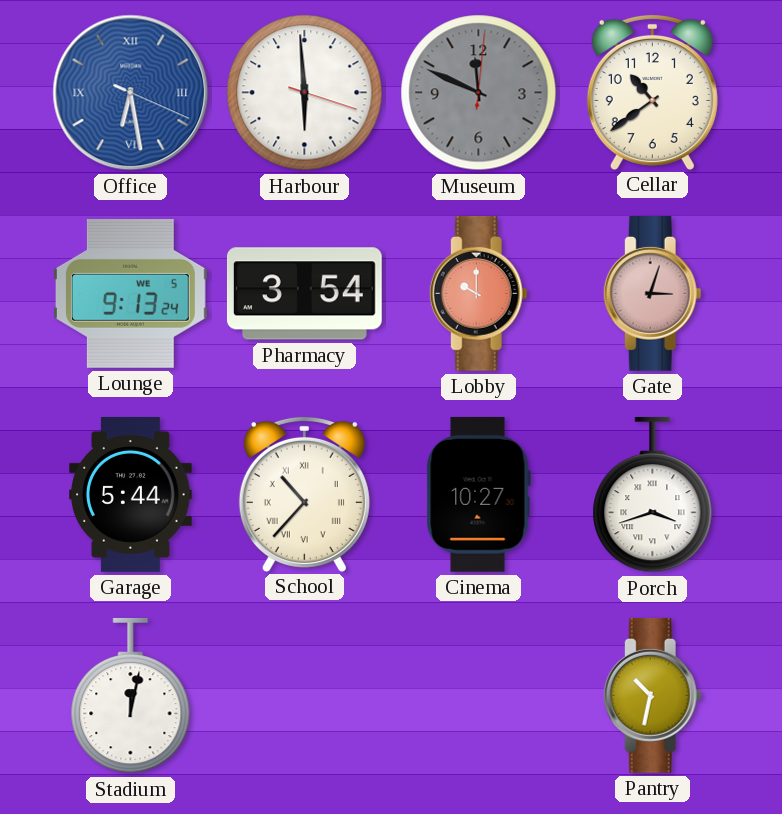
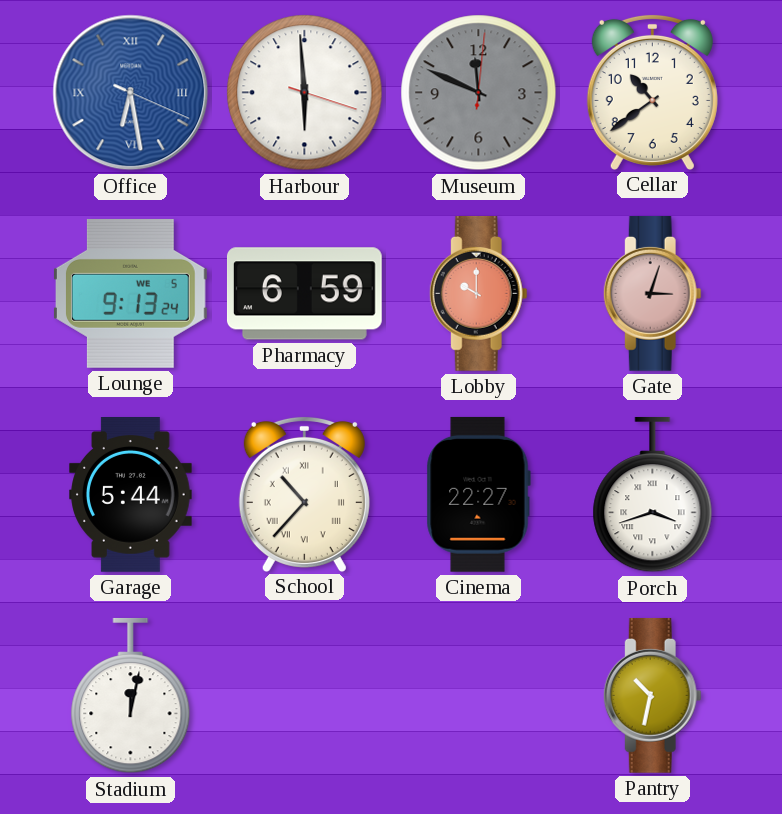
Pharmacy: 3:54 -> 6:59 (304, 294)
Cinema: 10:27 -> 22:27 (478, 494)
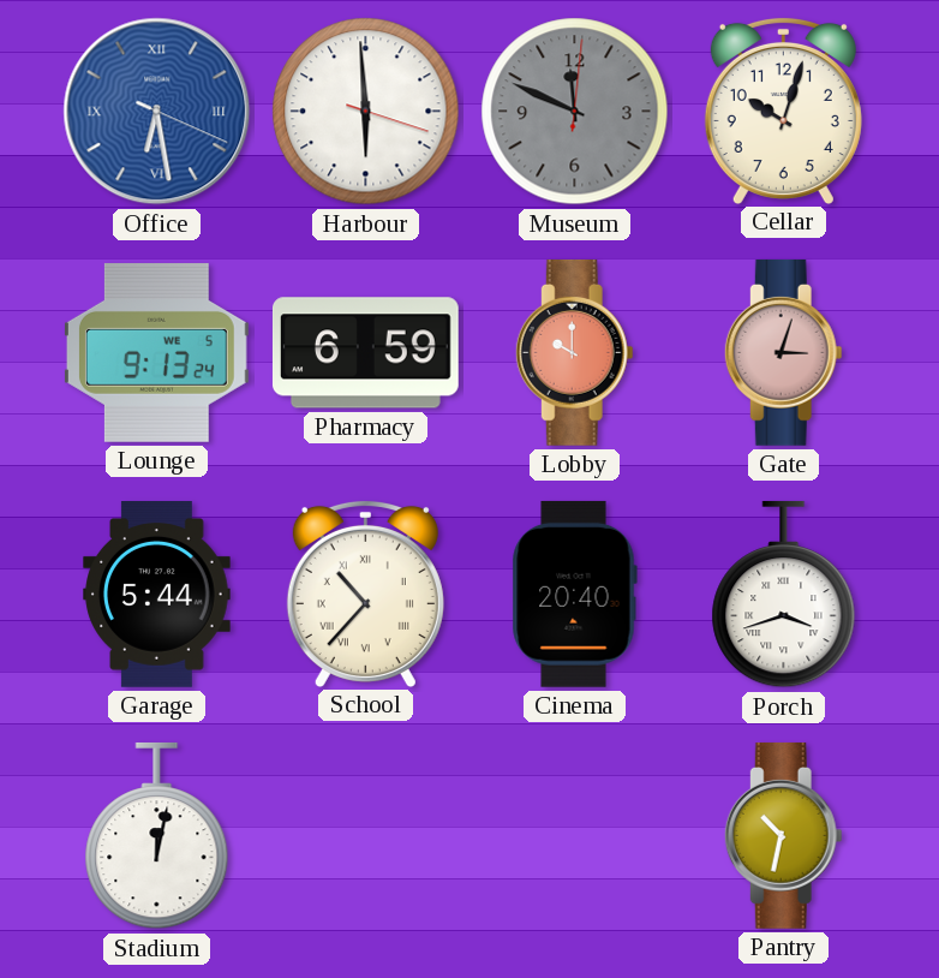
Cellar: 10:39 -> 10:03 (783, 111)
Cinema: 22:27 -> 20:40 (574, 594)
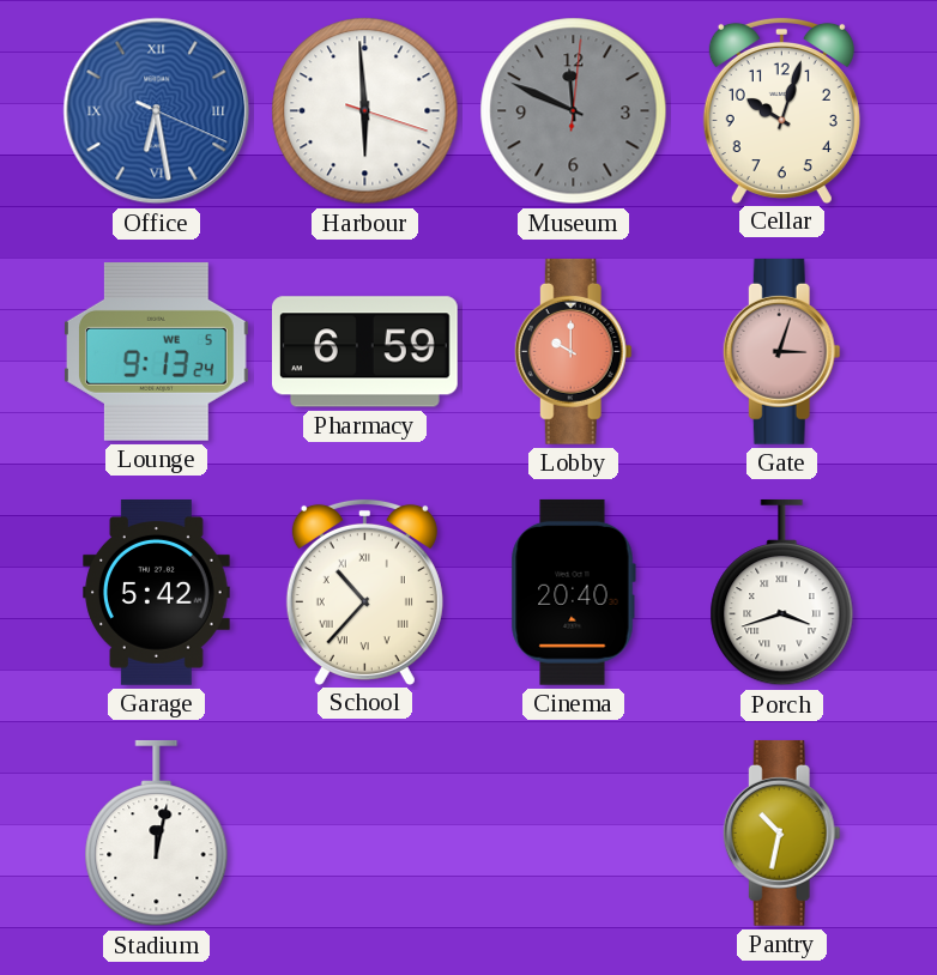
Garage: 5:44 -> 5:42 (157, 593)
